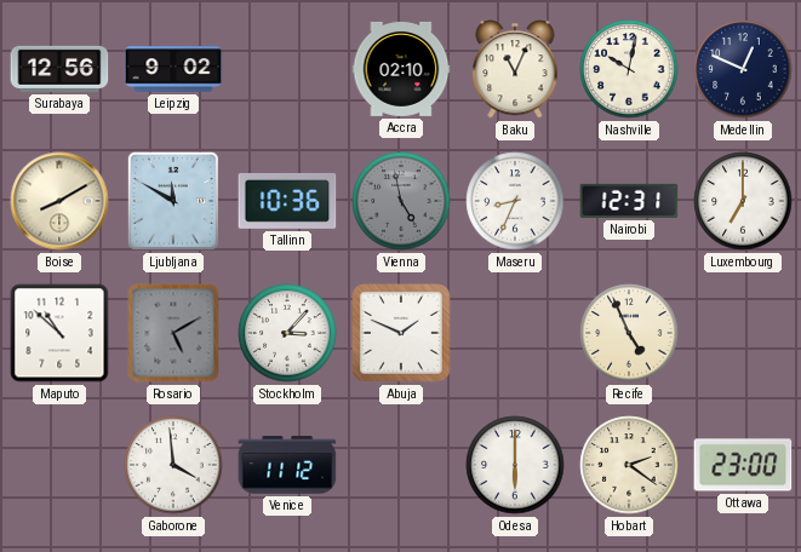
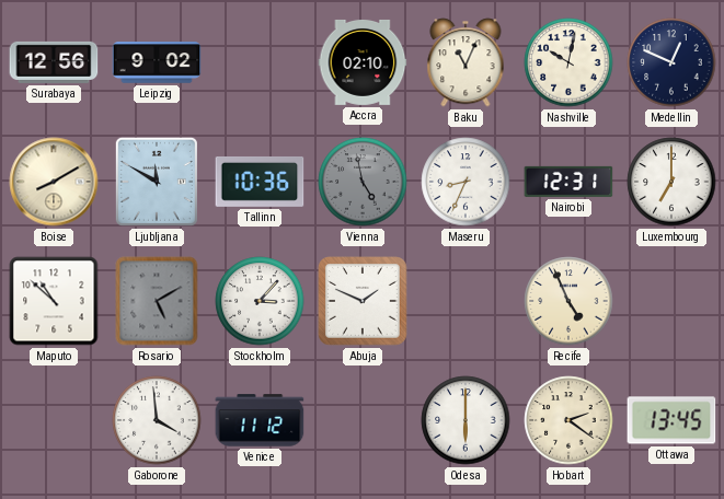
Ottawa: 23:00 -> 13:45 (671, 420)
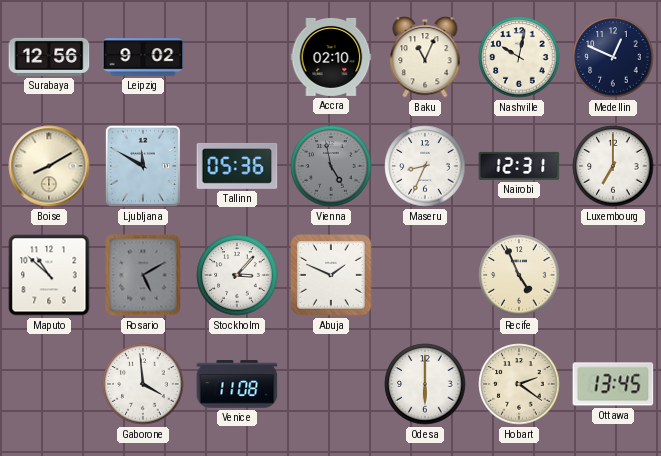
Tallinn: 10:36 -> 05:36 (237, 166)
Venice: 11:12 -> 11:08 (237, 384)
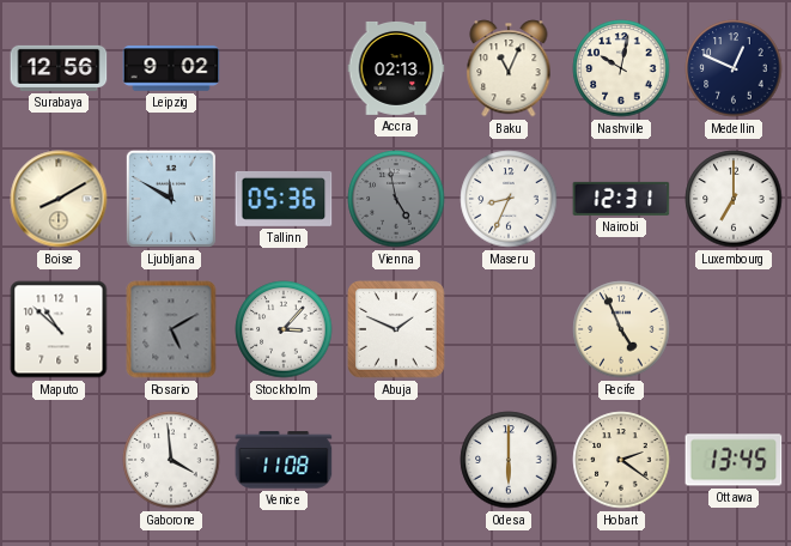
Accra: 02:10 -> 02:13 (396, 68)
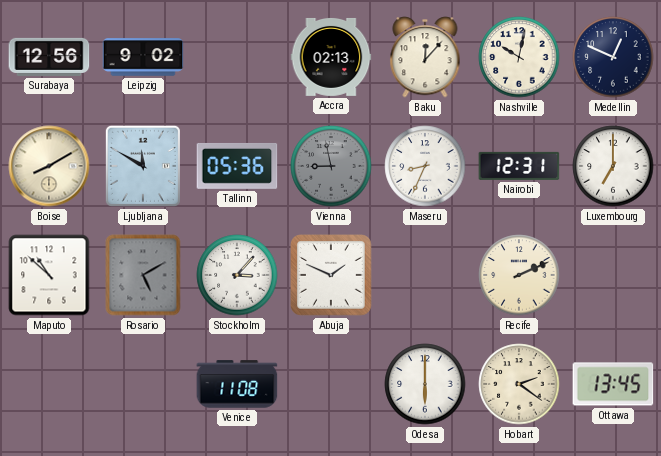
Baku: 11:04 -> 12:07 (425, 57)
Vienna: 4:58 -> 8:58 (331, 166)
Recife: 4:56 -> 2:11 (519, 275)
Gaborone: 3:59 -> none (171, 460)
